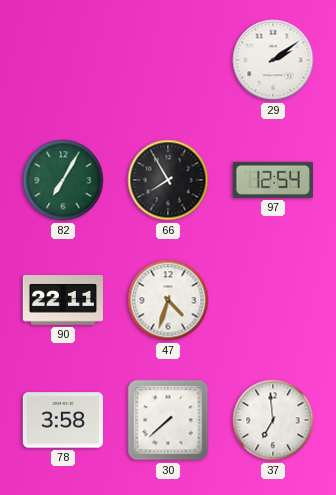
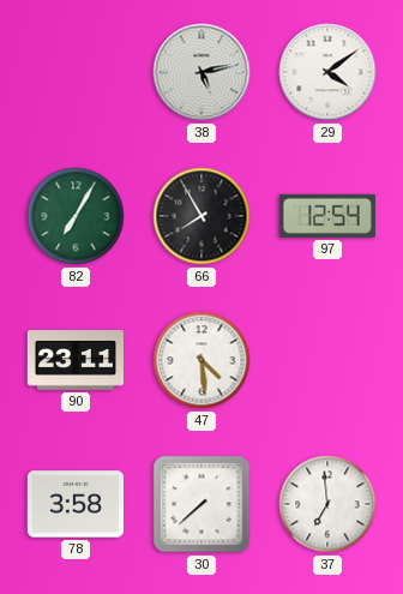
38: none -> 5:13 (201, 72)
29: 2:09 -> 4:09 (327, 72)
90: 22:11 -> 23:11 (74, 361)
47: 4:33 -> 4:29 (201, 360)
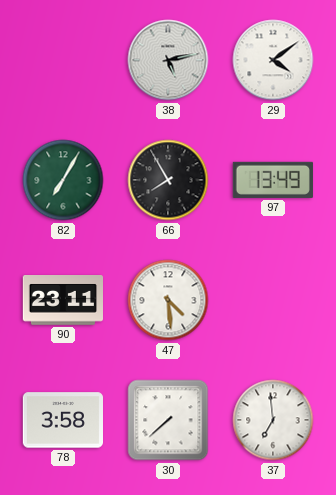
97: 12:54 -> 13:49 (273, 180)
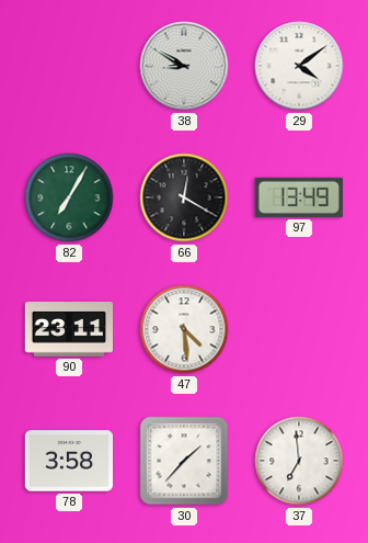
38: 5:13 -> 8:50 (184, 66)
66: 7:55 -> 12:20 (184, 197)
30: 7:38 -> 1:37 (184, 461)
